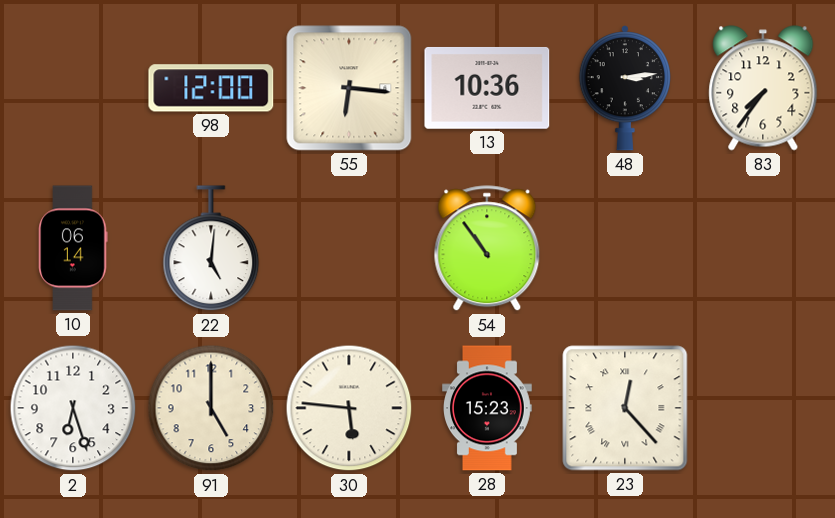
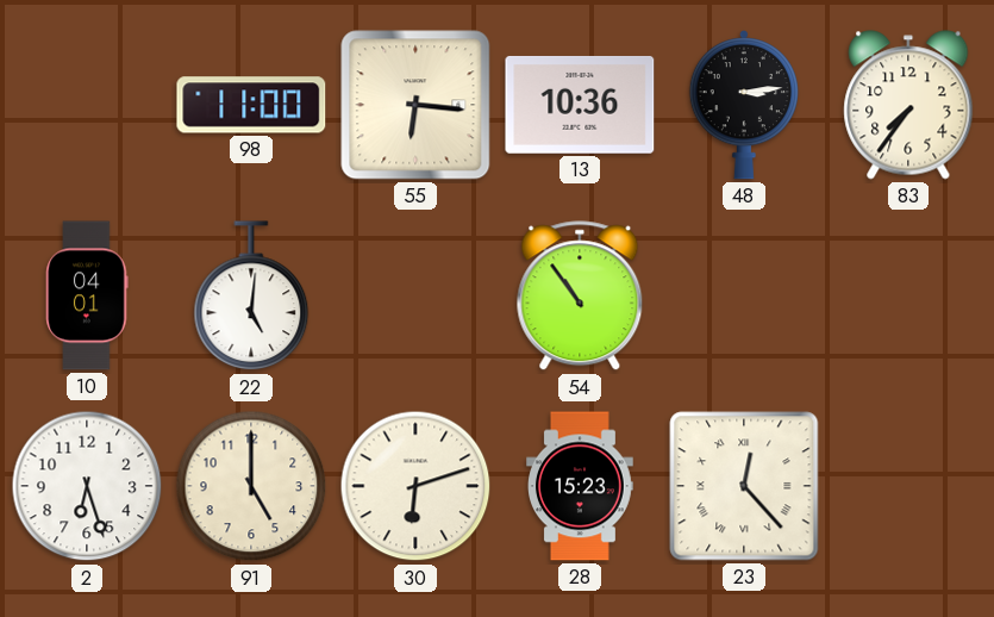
98: 12:00 -> 11:00 (251, 105)
10: 06:14 -> 04:01 (87, 295)
30: 5:46 -> 6:12 (415, 486)
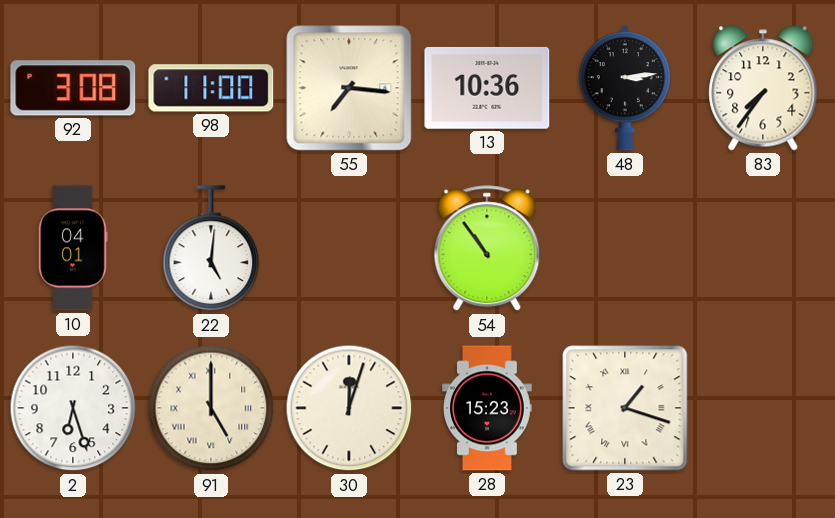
92: none -> 3:08 (73, 88)
55: 6:16 -> 7:16 (349, 88)
91 numerals: Arabic -> Roman (211, 408)
30: 6:12 -> 12:03 (349, 408)
23: 12:23 -> 1:18 (625, 408)
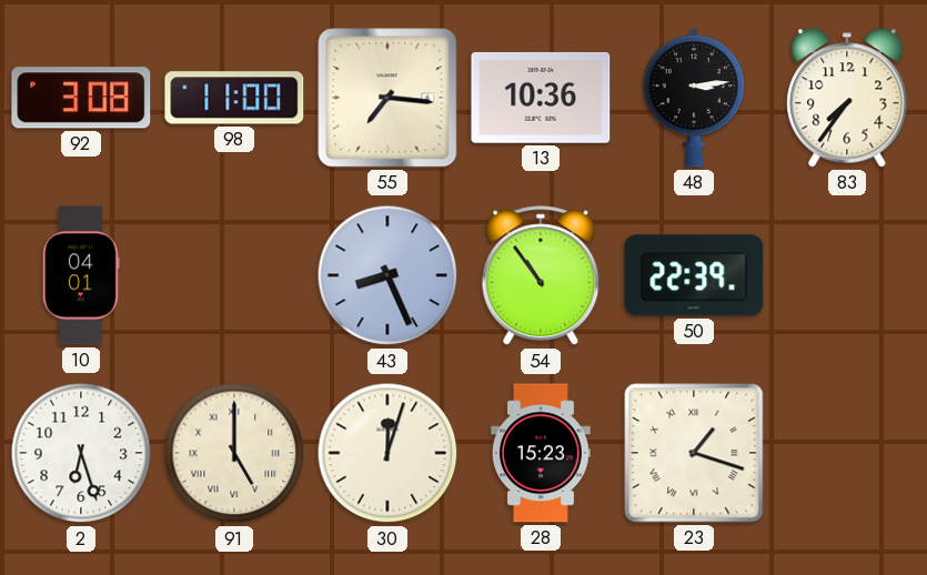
22: 5:01 -> none (211, 249)
43: none -> 8:26 (387, 275)
50: none -> 22:39 (694, 275)
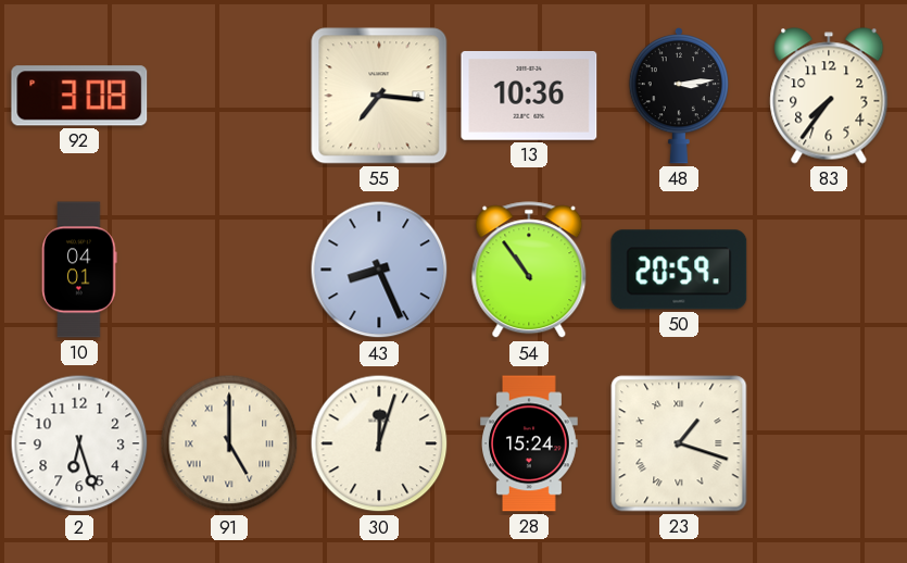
98: 11:00 -> none (234, 98)
50: 22:39 -> 20:59 (679, 270)
28: 15:23 -> 15:24 (530, 443)
